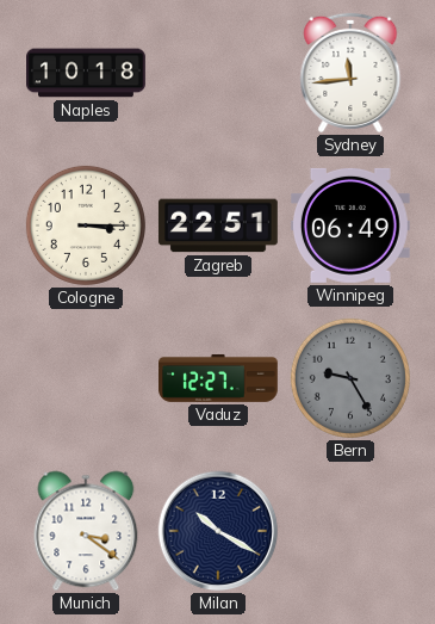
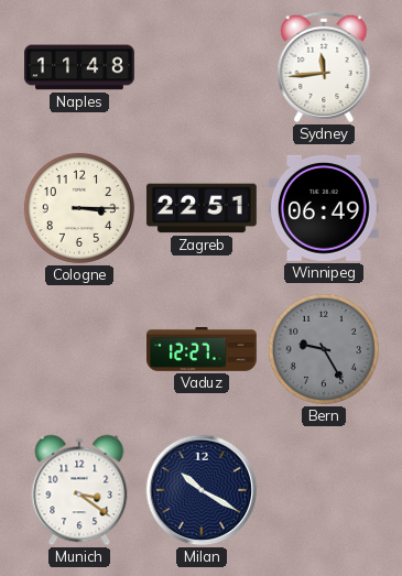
Naples: 10:18 -> 11:48 (80, 67)
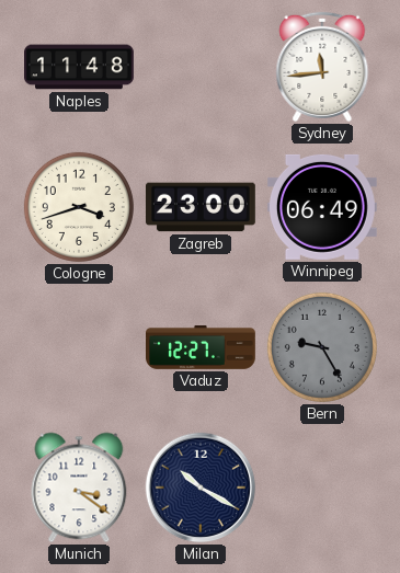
Cologne: 3:15 -> 3:42 (79, 207)
Zagreb: 22:51 -> 23:00 (201, 207)
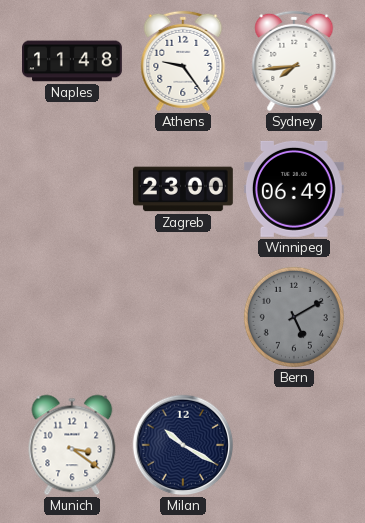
Athens: none -> 9:24 (183, 61)
Sydney: 11:44 -> 7:44 (294, 61)
Cologne: 3:42 -> none (79, 207)
Vaduz: 12:27 -> none (202, 347)
Bern: 9:25 -> 5:10 (294, 317)
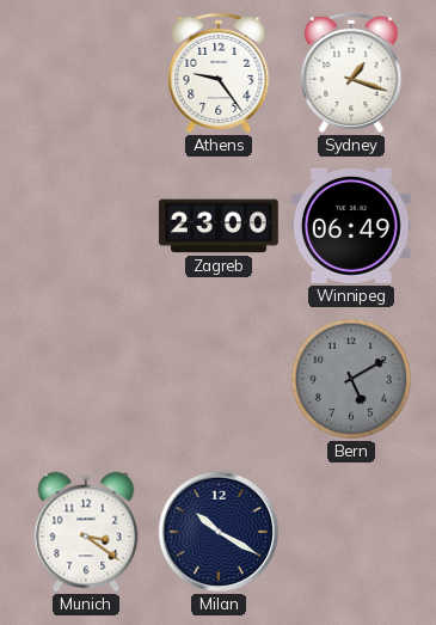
Naples: 11:48 -> none (73, 61)
Sydney: 7:44 -> 1:18 (351, 73)
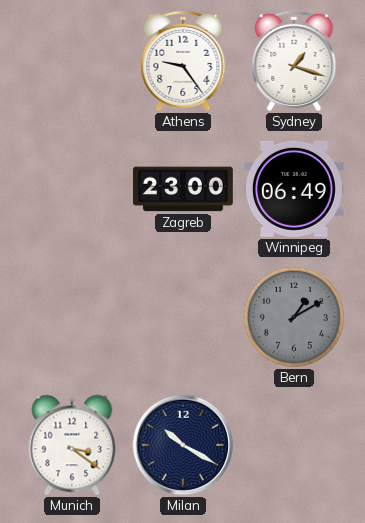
Bern: 5:10 -> 1:10 (294, 317)
